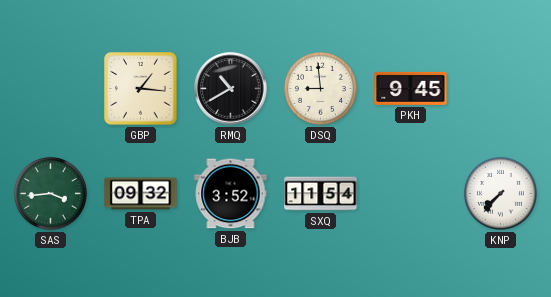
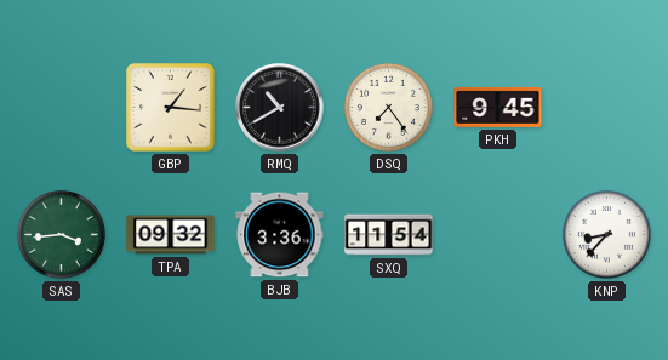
DSQ: 8:59 -> 7:24 (388, 107)
BJB: 3:52 -> 3:36 (280, 235)
KNP: 7:37 -> 8:37 (606, 234)
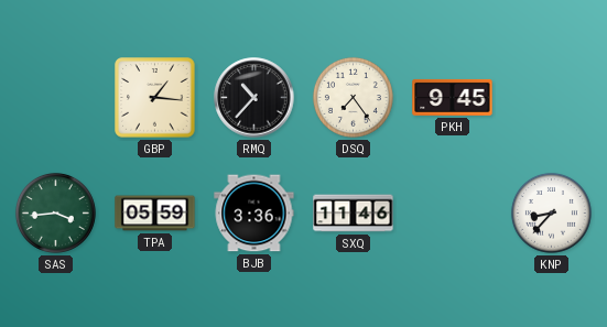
RMQ: 10:40 -> 10:37 (254, 98)
TPA: 09:32 -> 05:59 (155, 214)
SXQ: 11:54 -> 11:46 (354, 214)
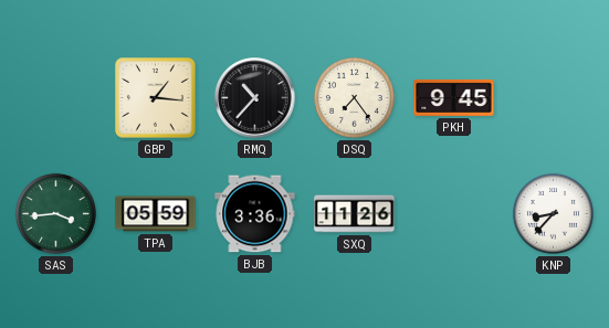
SXQ: 11:46 -> 11:26 (355, 214)
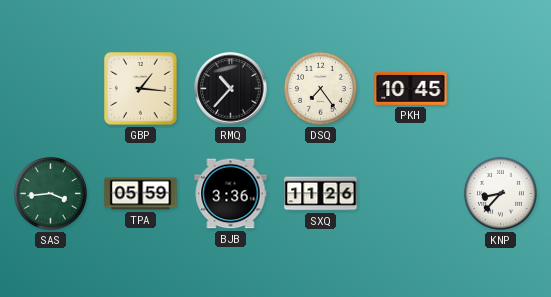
PKH: 9:45 -> 10:45 (411, 88)
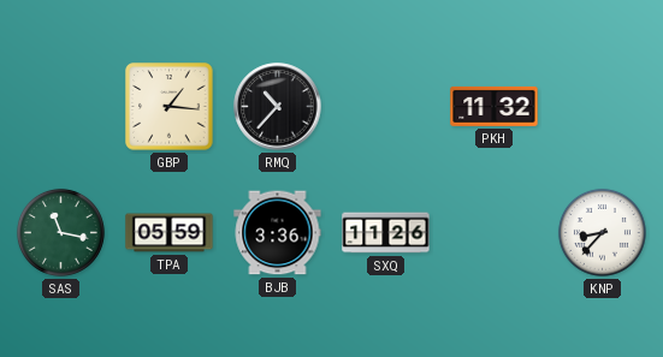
DSQ: 7:24 -> none (320, 88)
PKH: 10:45 -> 11:32 (495, 106)
SAS: 3:44 -> 11:17 (60, 232)
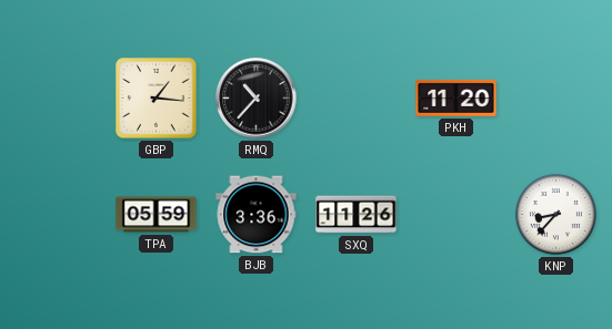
PKH: 11:32 -> 11:20 (457, 97)
SAS: 11:17 -> none (60, 232)
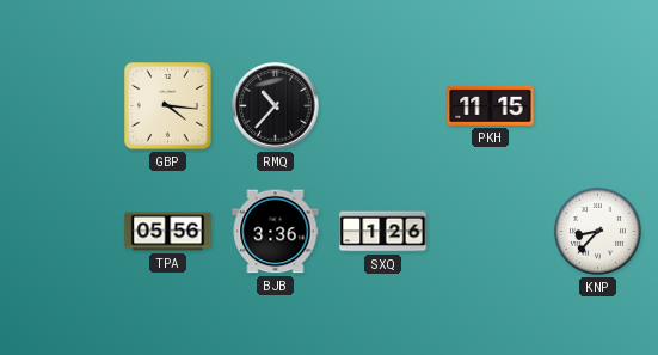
GBP: 1:16 -> 4:16 (168, 106)
PKH: 11:20 -> 11:15 (491, 105)
TPA: 05:59 -> 05:56 (168, 232)
SXQ: 11:26 -> 1:26 (383, 232)
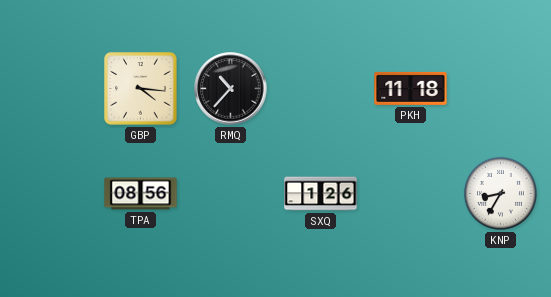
PKH: 11:15 -> 11:18 (411, 88)
TPA: 05:56 -> 08:56 (141, 194)
BJB: 3:36 -> none (276, 232)
KNP: 8:37 -> 8:35 (500, 193)
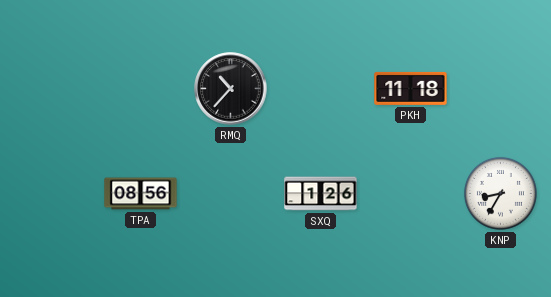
GBP: 4:16 -> none (141, 89)
